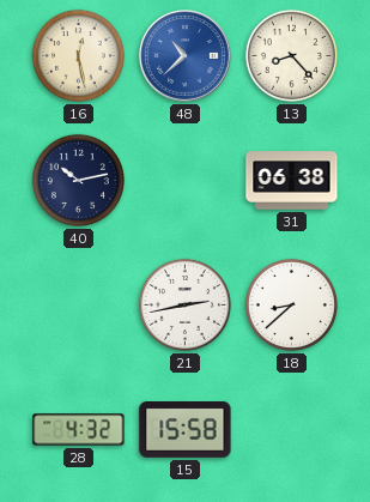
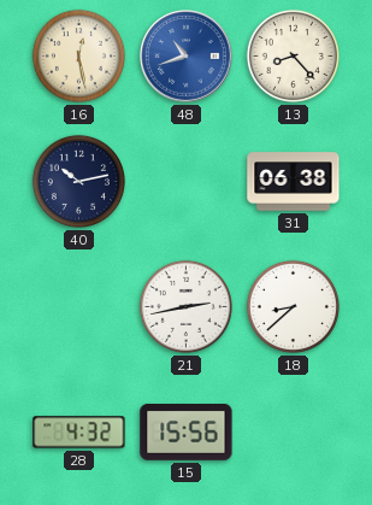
48: 10:38 -> 10:42 (187, 57)
15: 15:58 -> 15:56 (187, 433)
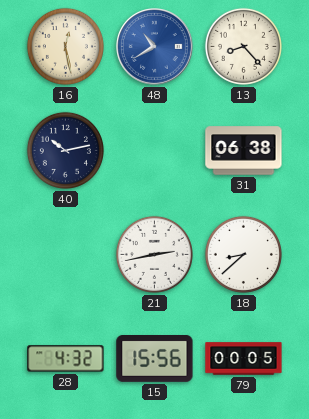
48: 10:42 -> 10:40 (155, 47)
79: none -> 00:05 (244, 359)
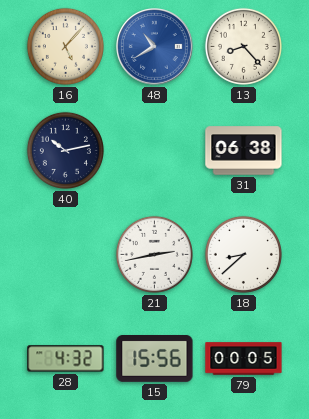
16: 12:28 -> 5:07 (65, 46)
